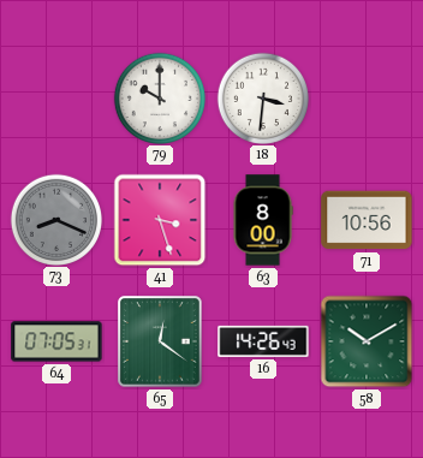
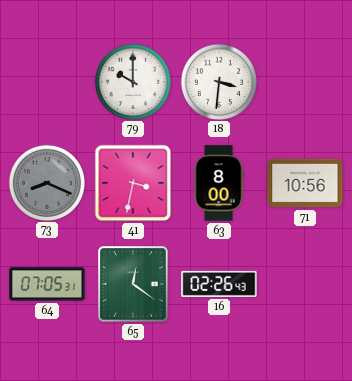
41: 3:27 -> 3:32 (133, 183)
16: 14:26 -> 02:26 (219, 284)
58: 10:10 -> none (367, 341)
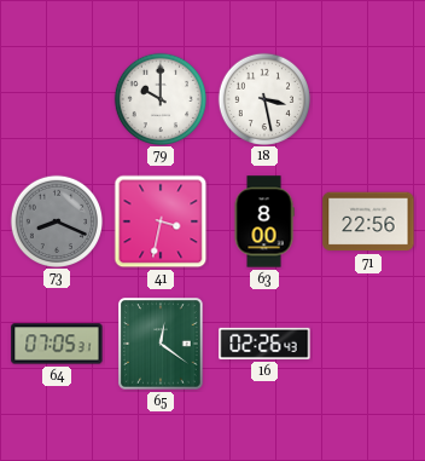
18: 3:31 -> 3:28 (263, 98)
71: 10:56 -> 22:56 (368, 221)
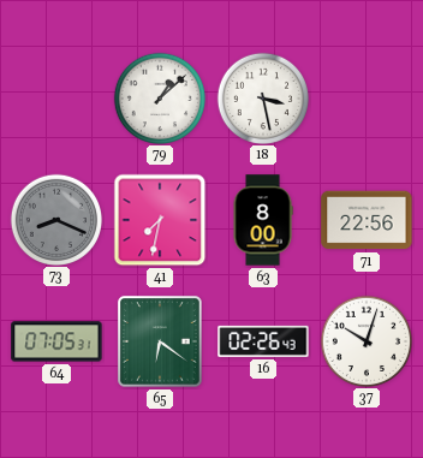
79: 10:00 -> 1:08 (159, 97)
41: 3:32 -> 7:32 (160, 220)
65: 12:21 -> 6:21 (160, 341)
37: none -> 10:03 (365, 340)
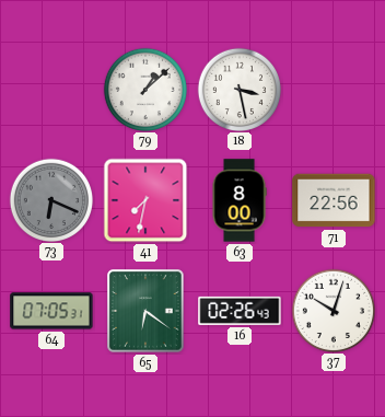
73: 8:19 -> 6:19 (50, 199)
